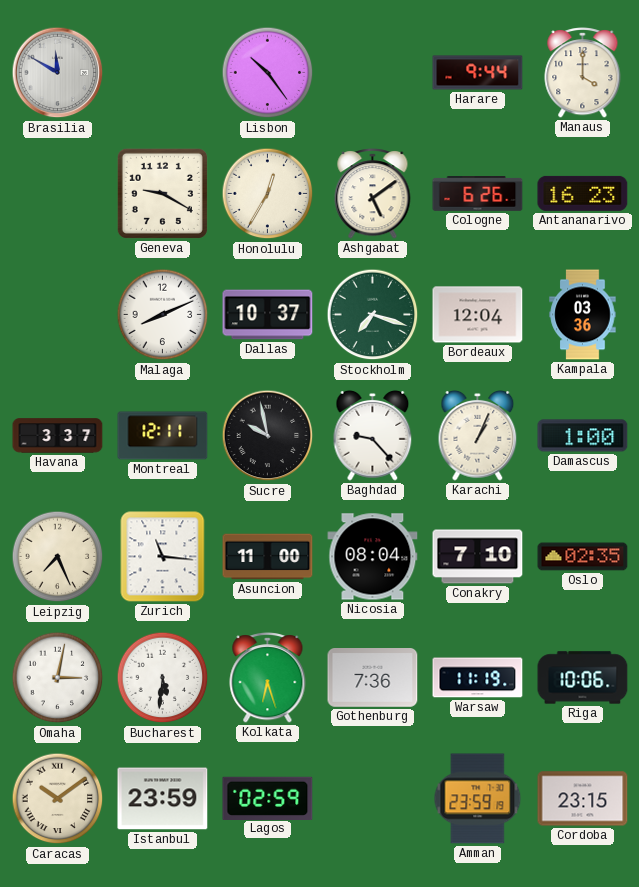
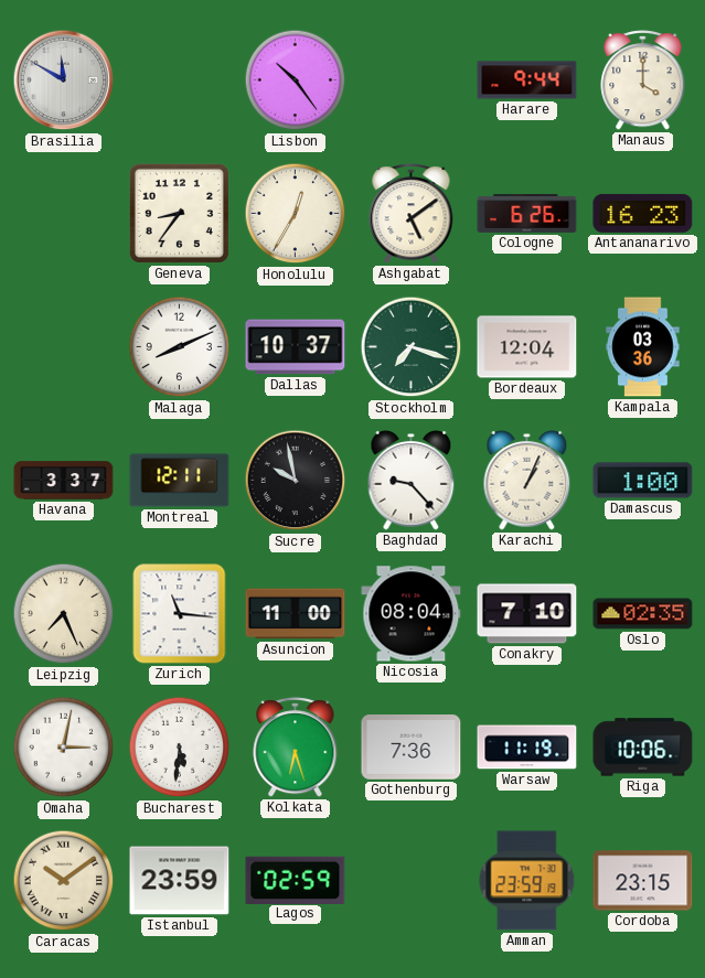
Geneva: 9:20 -> 8:36 (179, 213)
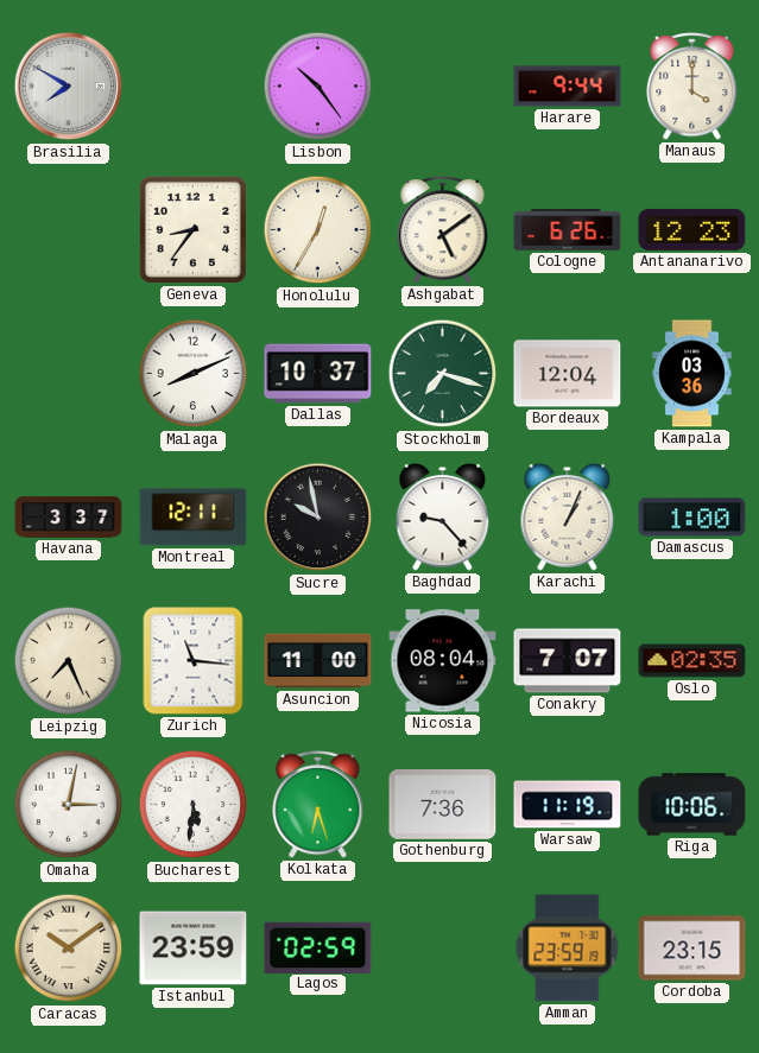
Brasilia: 11:50 -> 7:50 (69, 87)
Antananarivo: 16:23 -> 12:23 (692, 229)
Conakry: 7:10 -> 7:07 (568, 661)
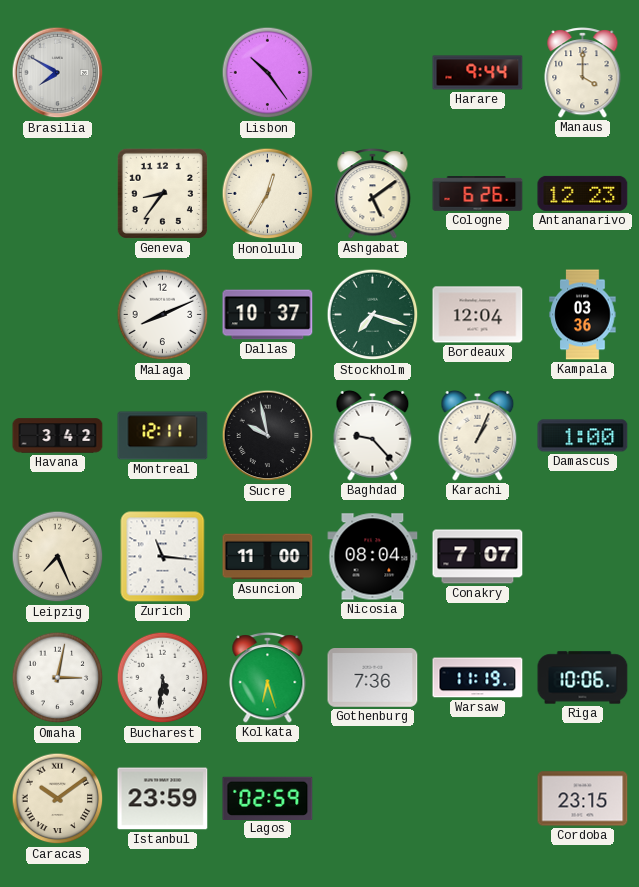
Havana: 3:37 -> 3:42 (58, 436)
Oslo: 02:35 -> none (692, 661)
Amman: 23:59 -> none (568, 949)
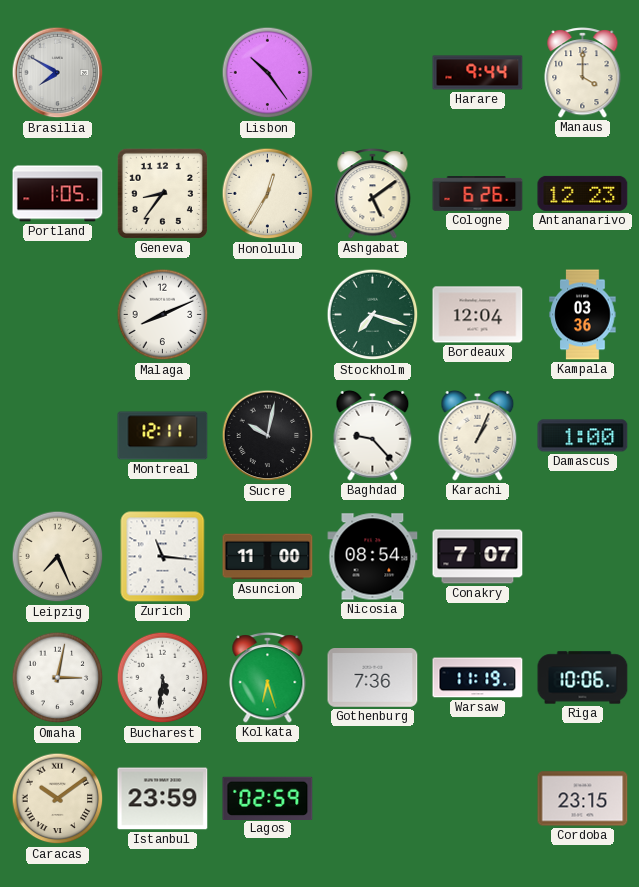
Portland: none -> 1:05 (58, 194)
Dallas: 10:37 -> none (268, 315)
Havana: 3:42 -> none (58, 436)
Sucre: 9:58 -> 10:02 (268, 436)
Nicosia: 08:04 -> 08:54 (373, 557)
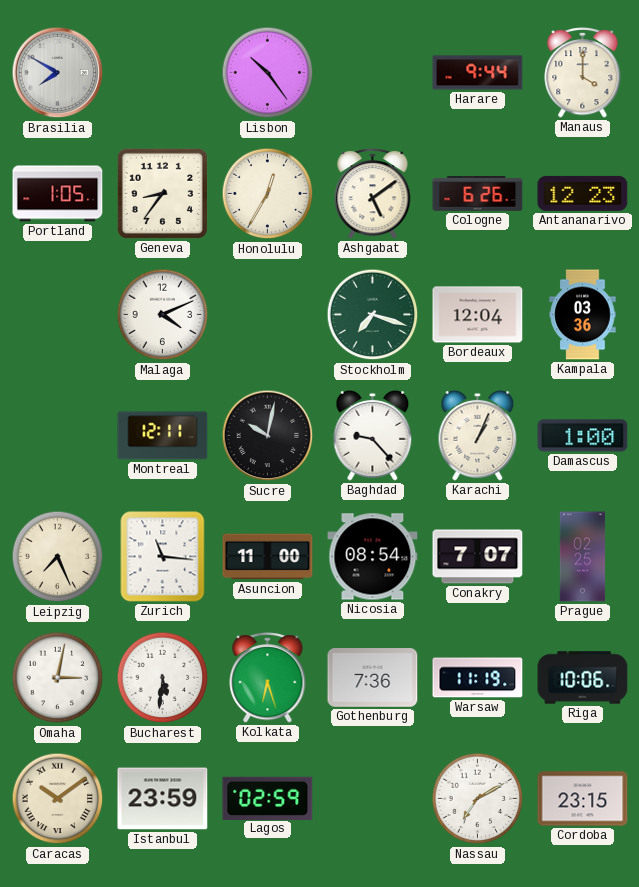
Malaga: 8:11 -> 4:11 (163, 315)
Prague: none -> 02:25 (583, 557)
Nassau: none -> 7:10 (478, 799)
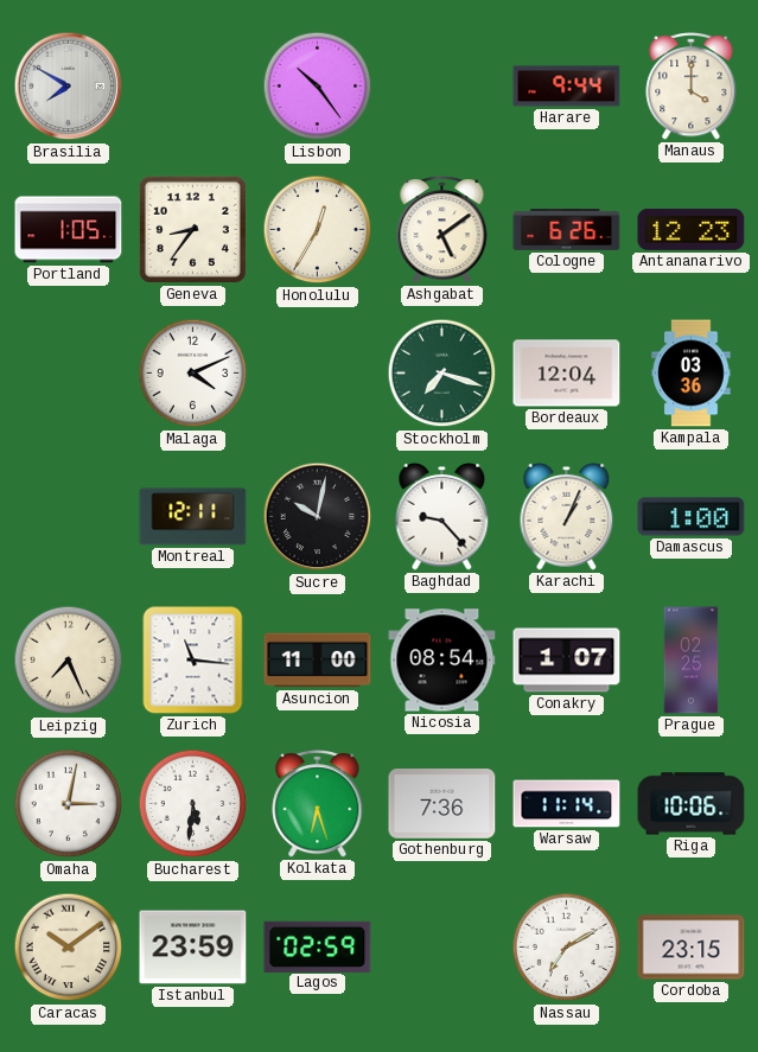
Conakry: 7:07 -> 1:07 (567, 661)
Warsaw: 11:19 -> 11:14 (567, 804)
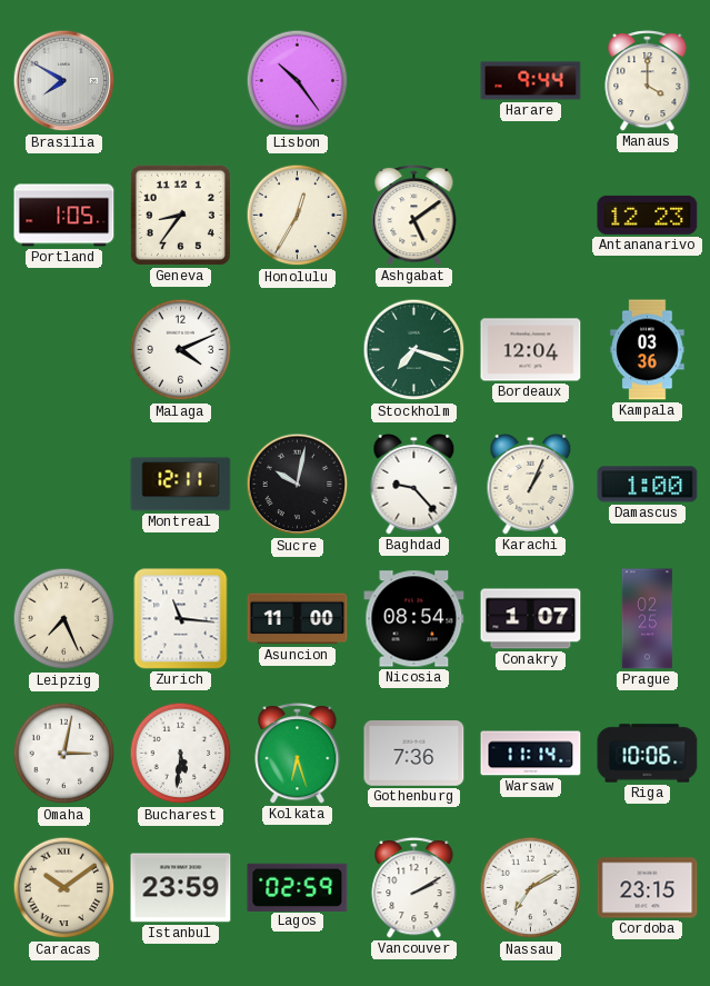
Cologne: 6:26 -> none (567, 230)
Vancouver: none -> 2:10 (414, 888)
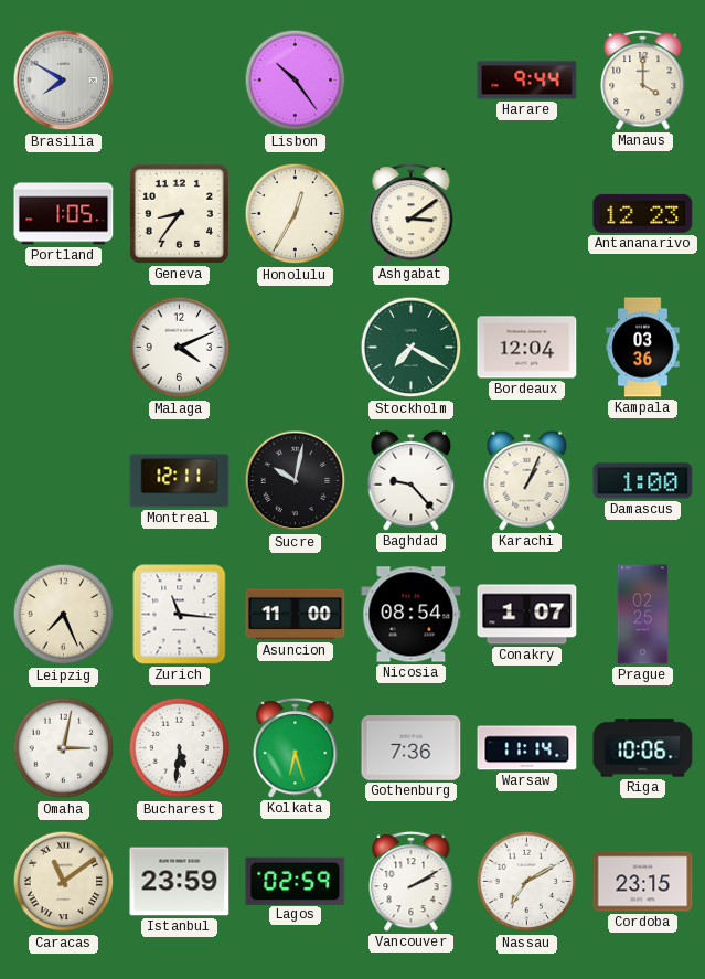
Ashgabat: 5:09 -> 3:09 (412, 214)
Stockholm: 7:18 -> 7:20 (412, 348)
Caracas: 10:09 -> 11:09 (64, 882)
